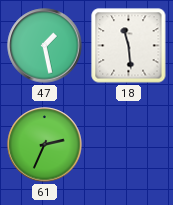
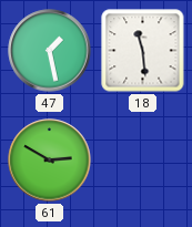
61: 2:34 -> 2:50 (50, 161)
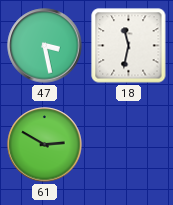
47: 1:28 -> 3:28 (45, 46)
18: 11:29 -> 11:32 (129, 46)
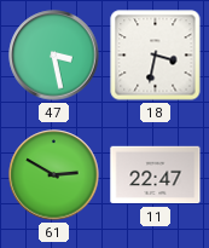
18: 11:32 -> 3:32 (156, 56)
11: none -> 22:47 (156, 175)
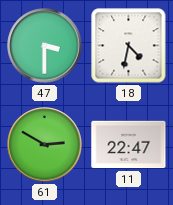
47: 3:28 -> 3:30 (45, 46)
18: 3:32 -> 4:32 (129, 46)
